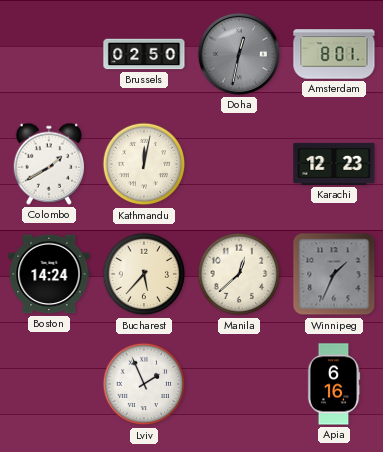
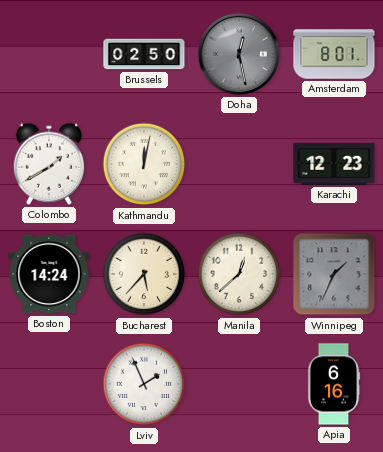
Doha: 12:32 -> 12:28 (239, 54)
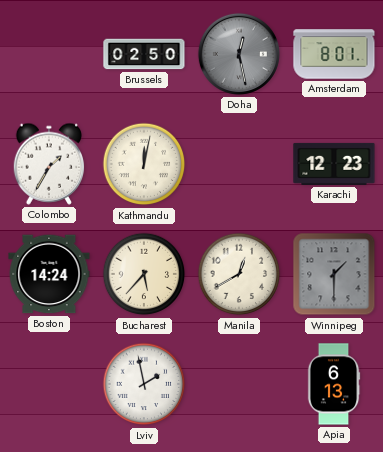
Colombo: 1:40 -> 1:35 (49, 164)
Manila: 12:38 -> 12:40 (239, 274)
Winnipeg: 1:34 -> 1:30 (334, 274)
Lviv: 1:56 -> 1:58 (144, 384)
Apia: 6:16 -> 6:13 (334, 384)
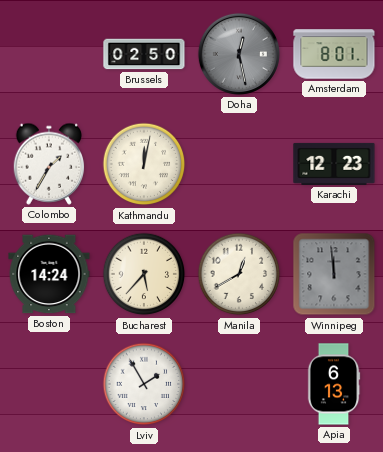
Winnipeg: 1:30 -> 11:59 (334, 274)
Lviv: 1:58 -> 1:55 (144, 384)
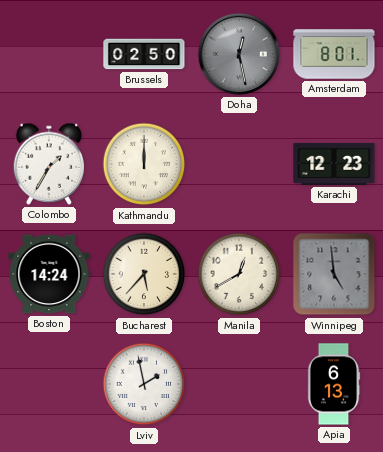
Kathmandu: 12:02 -> 12:00 (144, 164)
Winnipeg: 11:59 -> 4:59 (334, 274)
Lviv: 1:55 -> 1:58 (144, 384)
